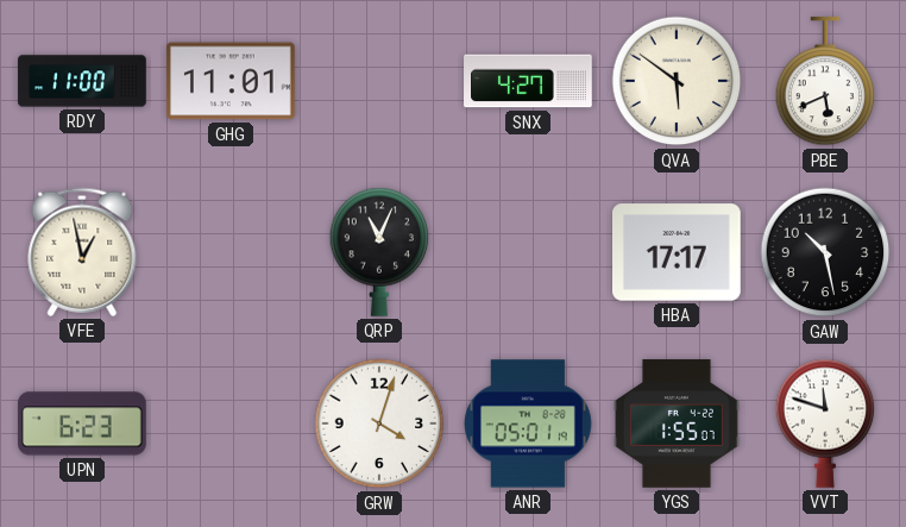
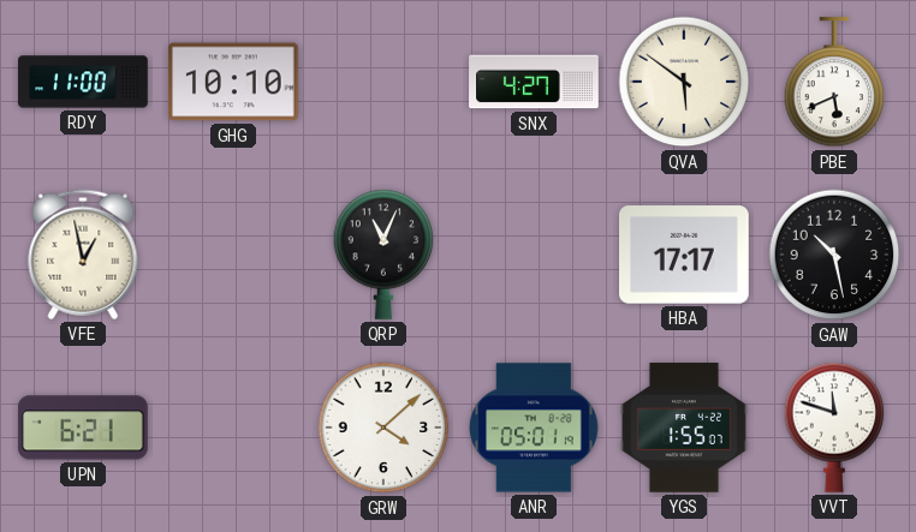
GHG: 11:01 -> 10:10 (234, 82)
UPN: 6:23 -> 6:21 (83, 428)
GRW: 4:03 -> 4:08 (383, 428)
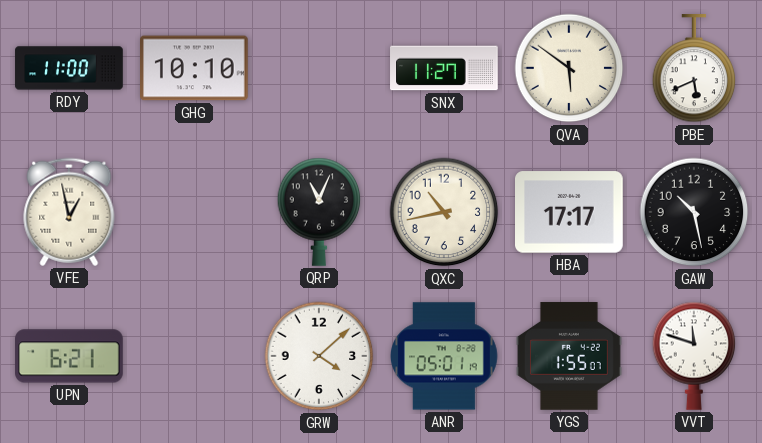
SNX: 4:27 -> 11:27 (444, 68)
QXC: none -> 10:43 (444, 212)
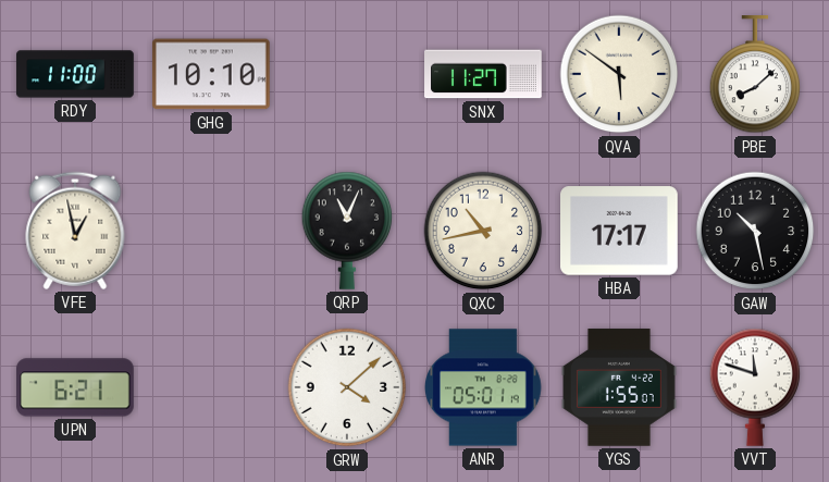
PBE: 5:41 -> 8:08 (755, 75)
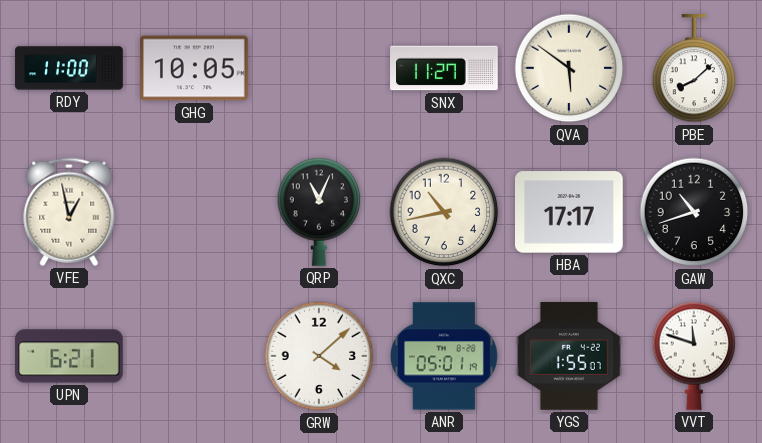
GHG: 10:10 -> 10:05 (195, 68)
GAW: 10:28 -> 10:42 (694, 212)
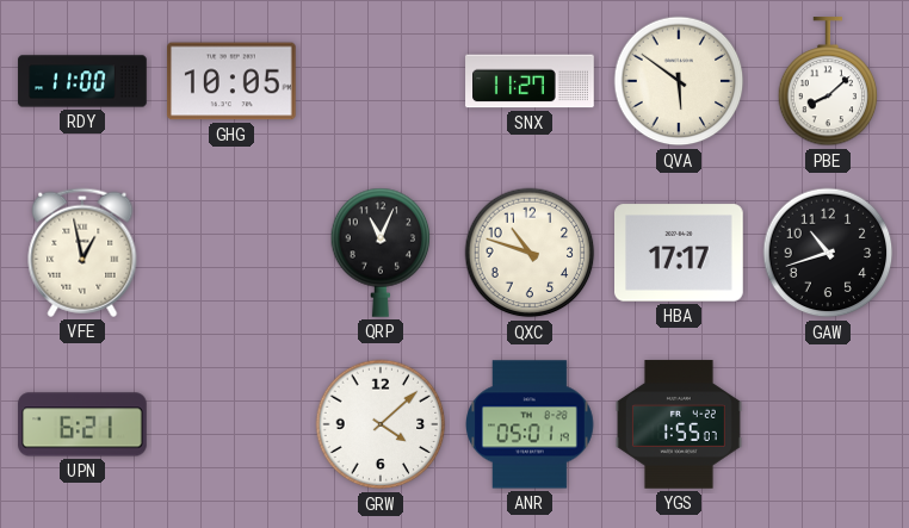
QXC: 10:43 -> 10:48 (530, 253)
VVT: 11:48 -> none (694, 356)
